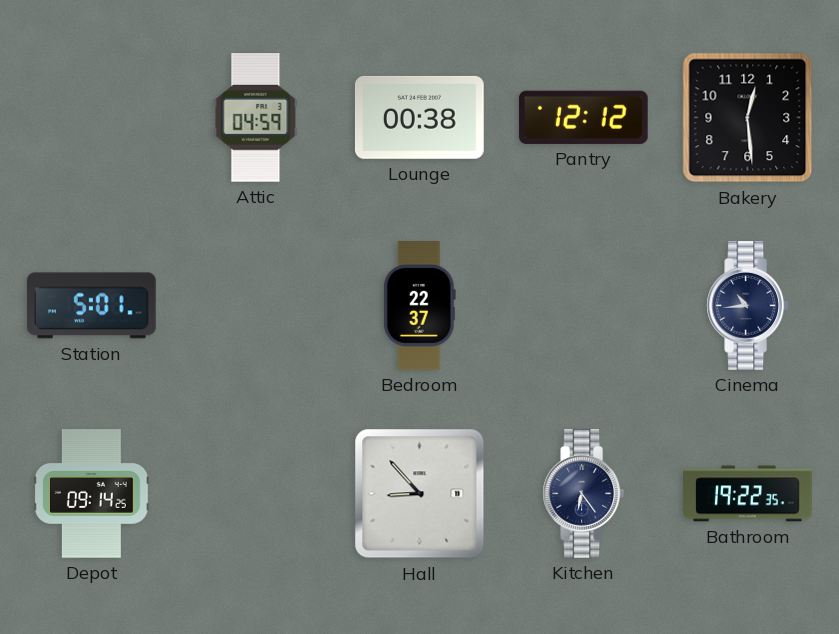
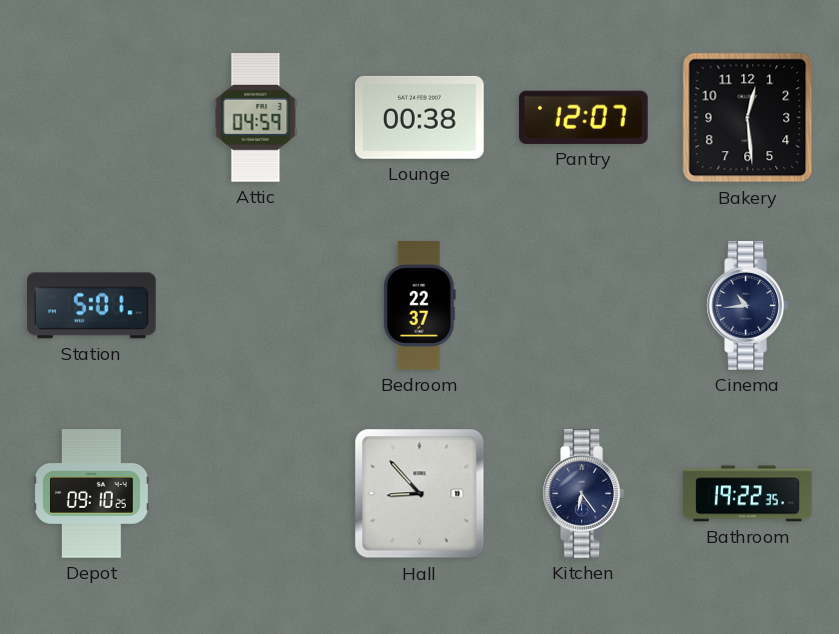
Pantry: 12:12 -> 12:07 (583, 117)
Depot: 09:14 -> 09:10 (92, 494)
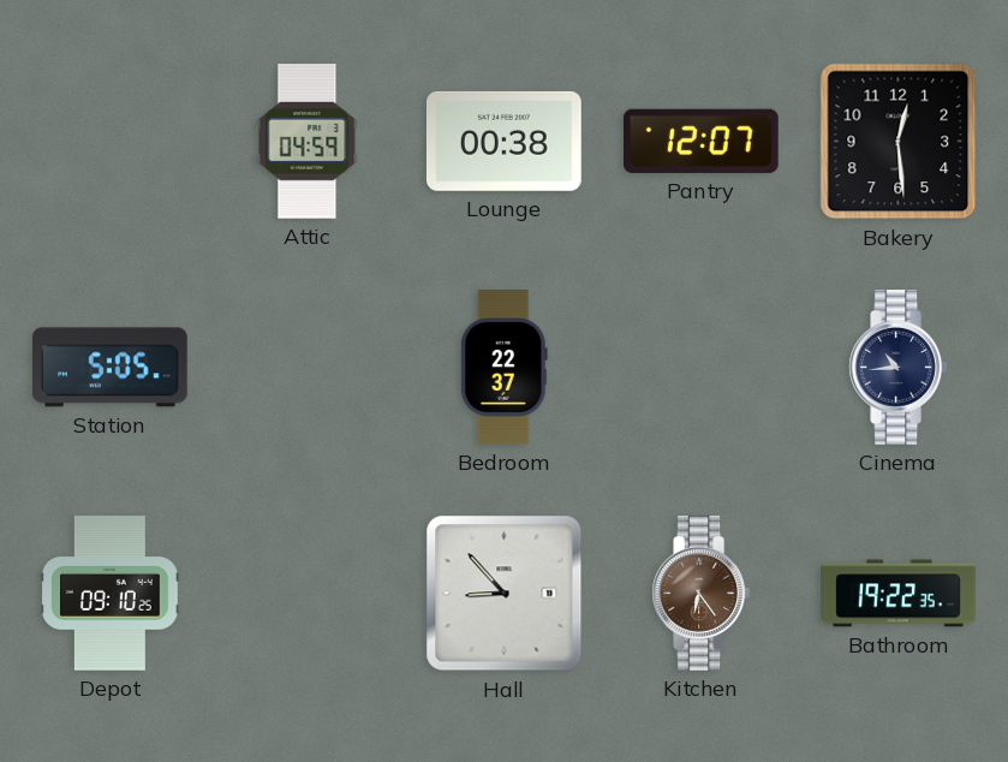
Station: 5:01 -> 5:05 (111, 368)
Kitchen dial: navy -> brown (702, 594)
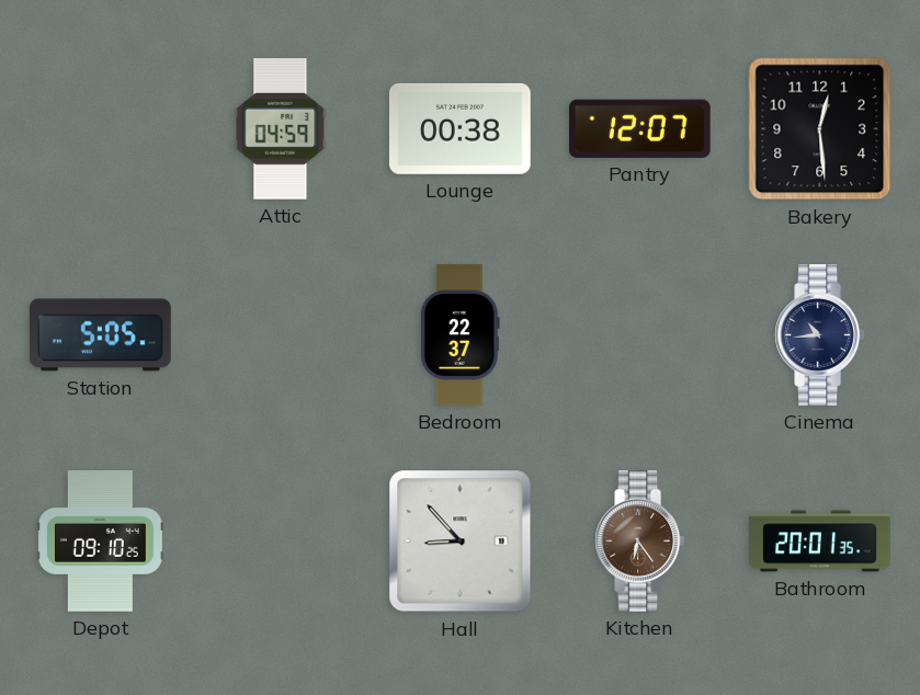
Bathroom: 19:22 -> 20:01 (820, 542)
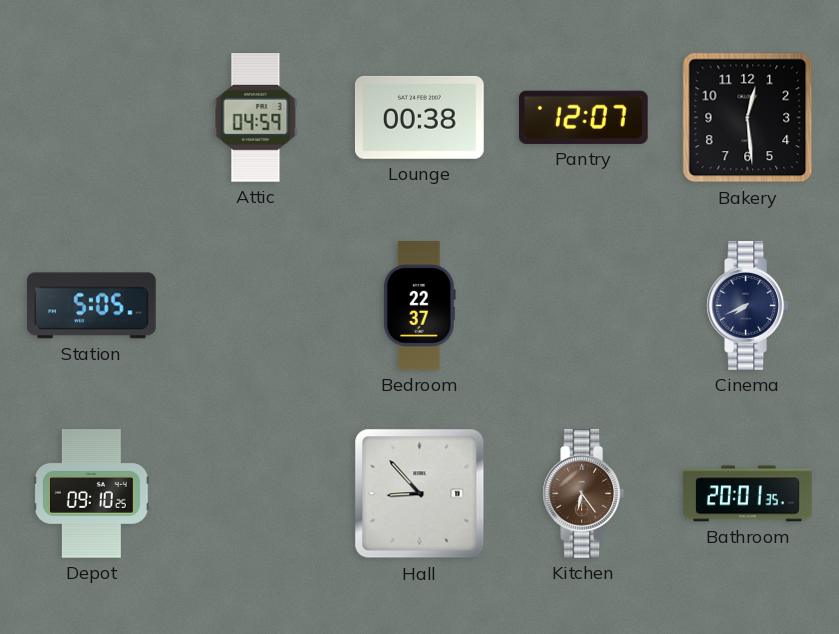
Cinema: 10:44 -> 7:41 (748, 306)
